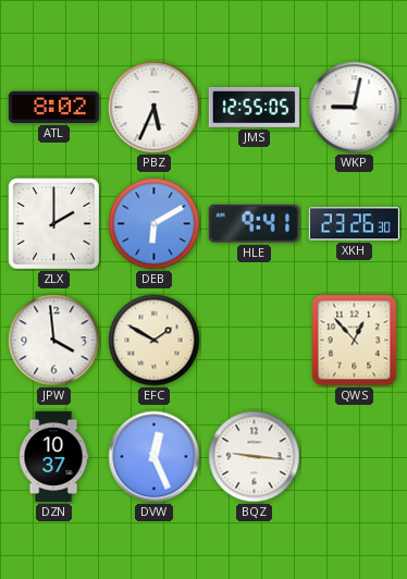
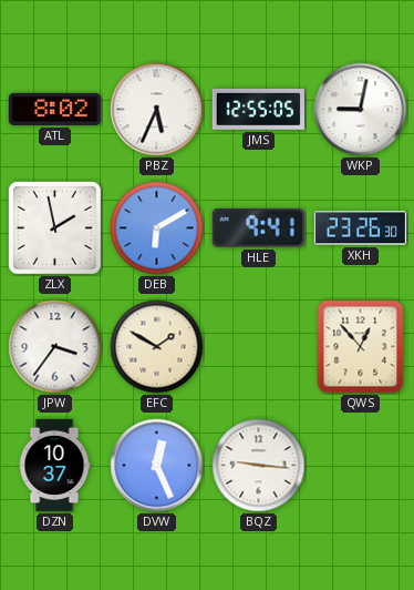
ZLX: 2:00 -> 1:58 (54, 227)
JPW: 3:59 -> 3:36 (55, 347)
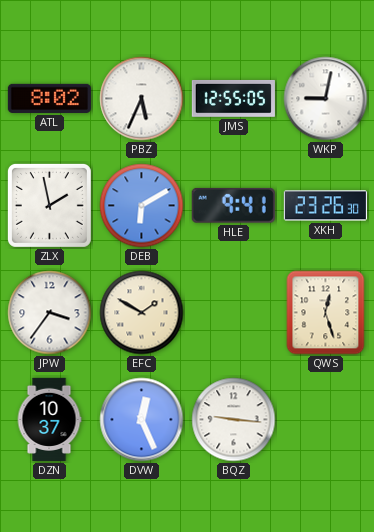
QWS: 12:53 -> 12:27 (326, 313)
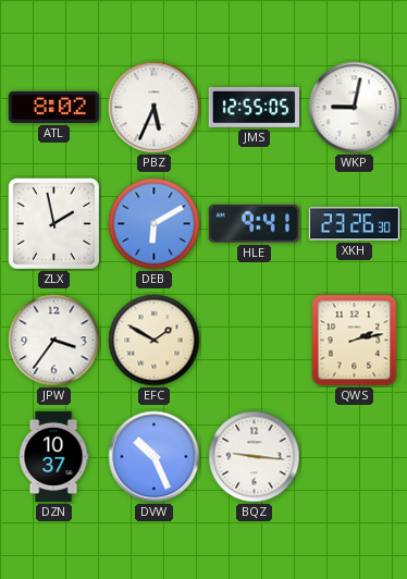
QWS: 12:27 -> 2:13 (355, 341)
DVW: 12:26 -> 10:26 (155, 457)
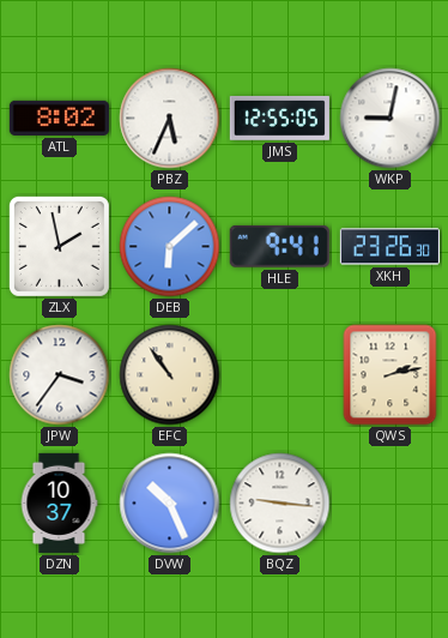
DEB: 6:10 -> 6:08 (170, 247)
EFC: 1:50 -> 10:54 (170, 375)
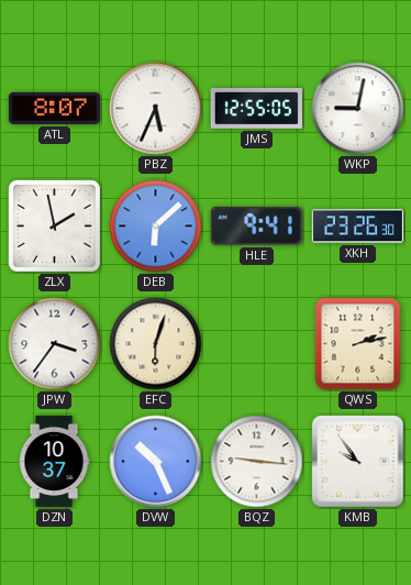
ATL: 8:02 -> 8:07 (54, 108)
EFC: 10:54 -> 6:03 (156, 344)
KMB: none -> 9:54 (358, 462)
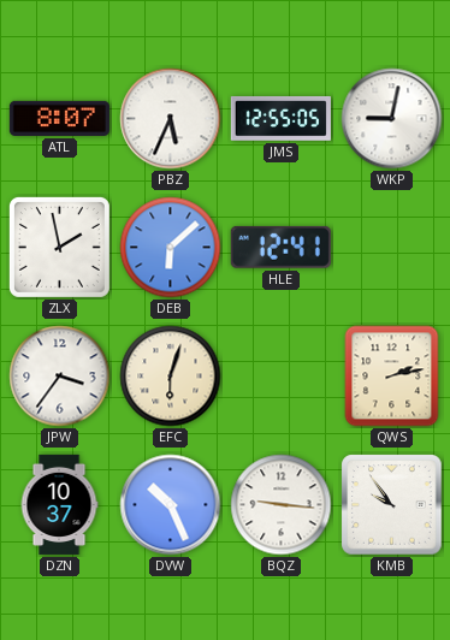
HLE: 9:41 -> 12:41 (280, 247)
XKH: 23:26 -> none (357, 227)
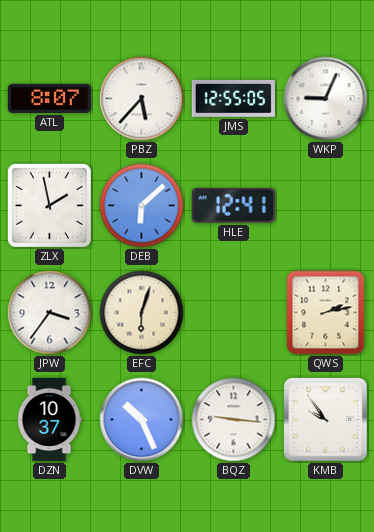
PBZ: 5:34 -> 5:37 (142, 99)
WKP: 9:02 -> 9:04 (326, 99)
